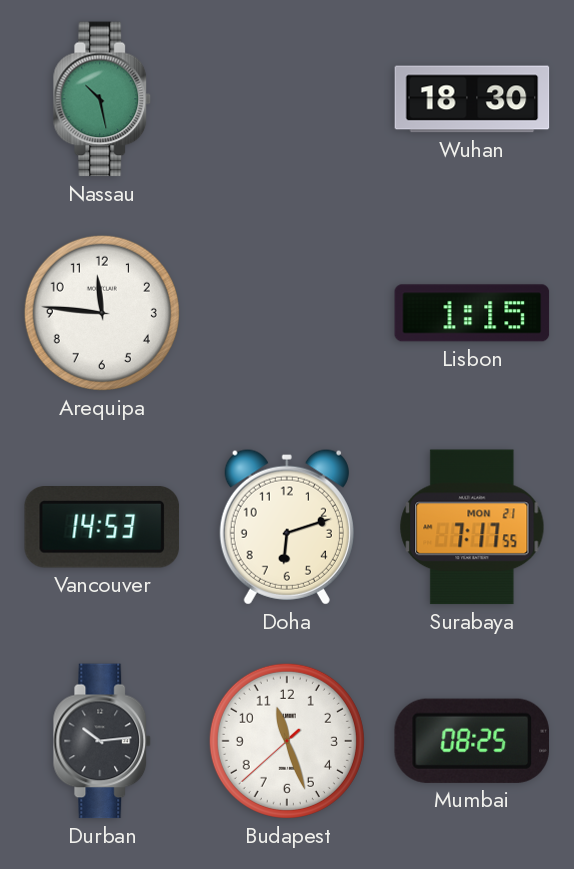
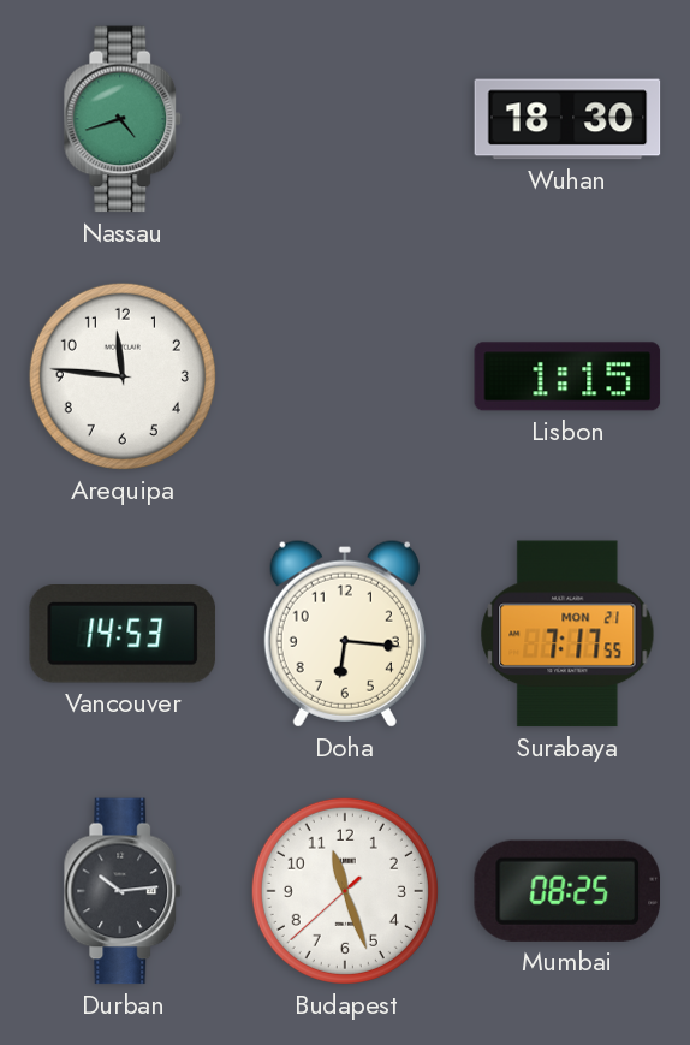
Nassau: 10:28 -> 4:42 (123, 119)
Doha: 6:12 -> 6:16 (345, 634)
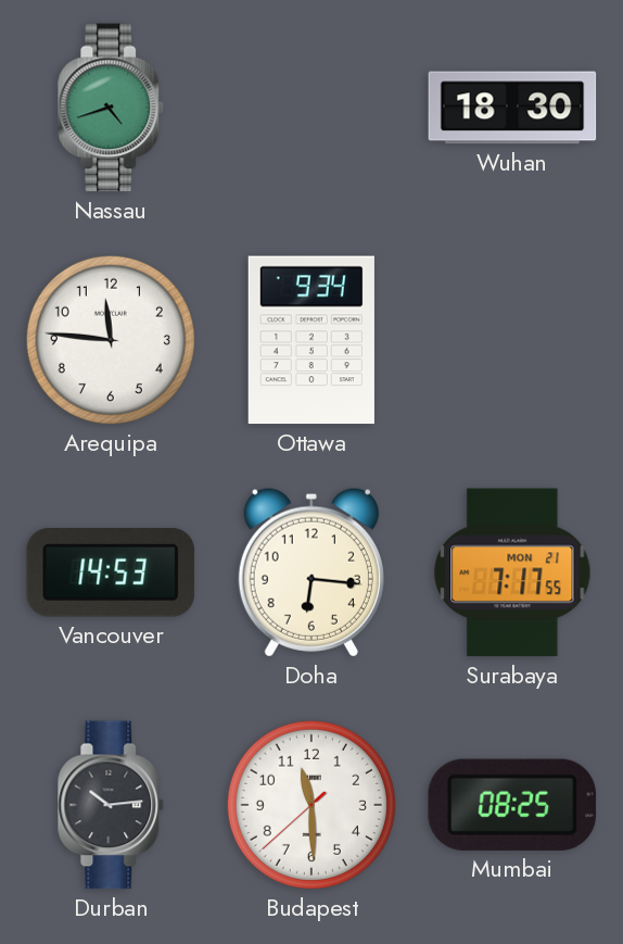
Ottawa: none -> 9:34 (311, 340)
Lisbon: 1:15 -> none (567, 376)
Budapest: 11:26 -> 11:29 (311, 805)
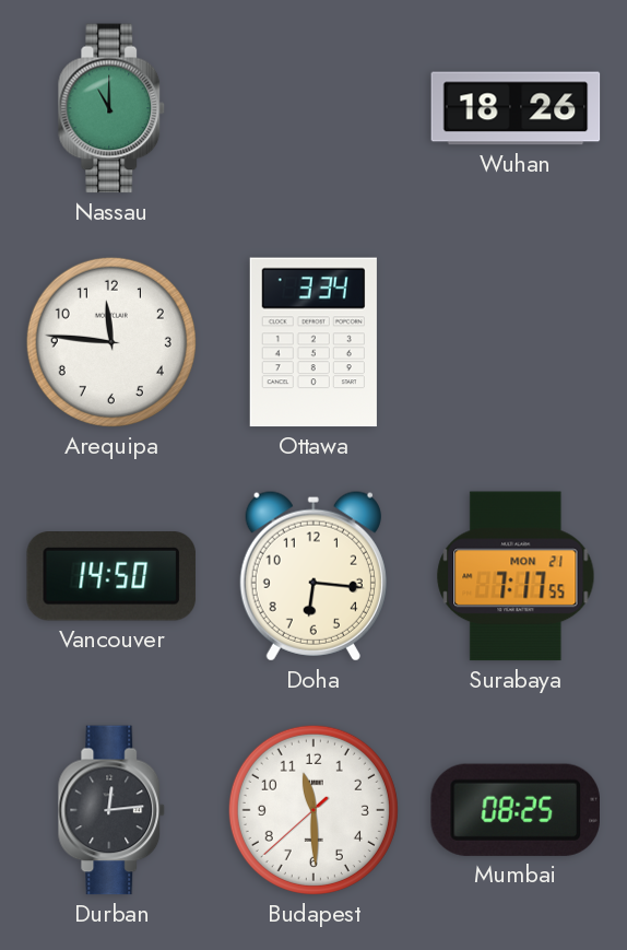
Nassau: 4:42 -> 11:00 (111, 108)
Wuhan: 18:30 -> 18:26 (516, 108)
Ottawa: 9:34 -> 3:34 (313, 342)
Vancouver: 14:53 -> 14:50 (111, 576)
Durban: 10:14 -> 12:14 (111, 810)
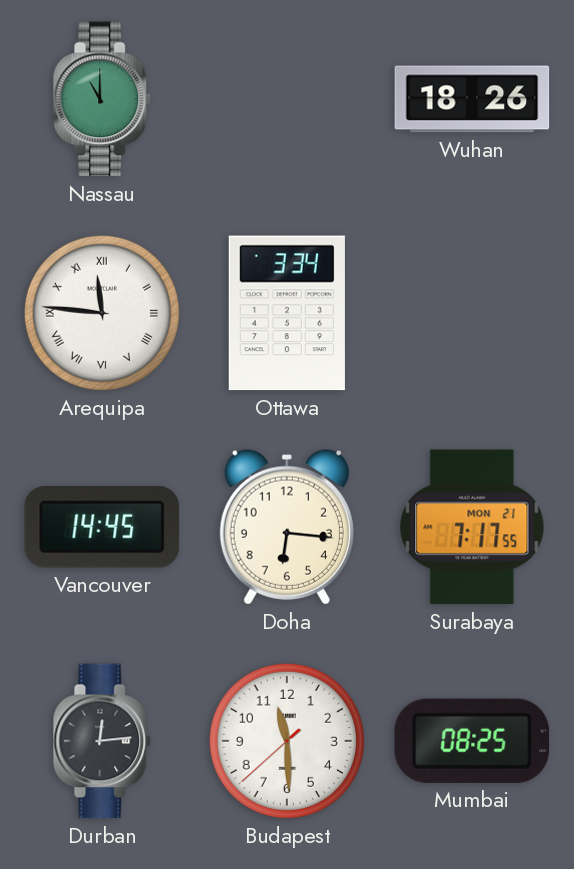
Arequipa numerals: Arabic -> Roman (102, 313)
Vancouver: 14:50 -> 14:45 (102, 527)
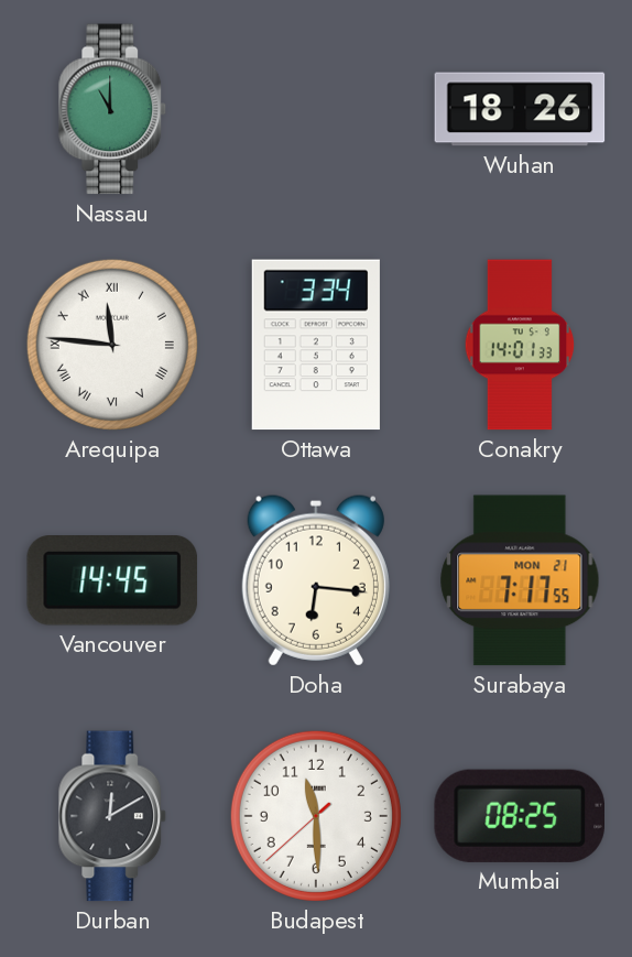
Conakry: none -> 14:01 (520, 345)
Durban: 12:14 -> 12:10 (112, 816)
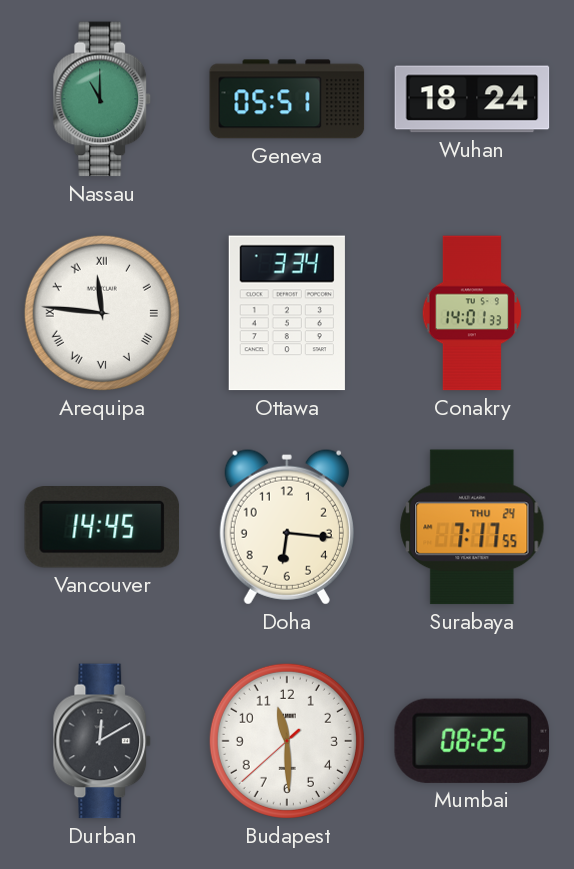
Geneva: none -> 05:51 (287, 99)
Wuhan: 18:26 -> 18:24 (472, 99)
Surabaya date: MON 21 -> THU 24 (472, 527)
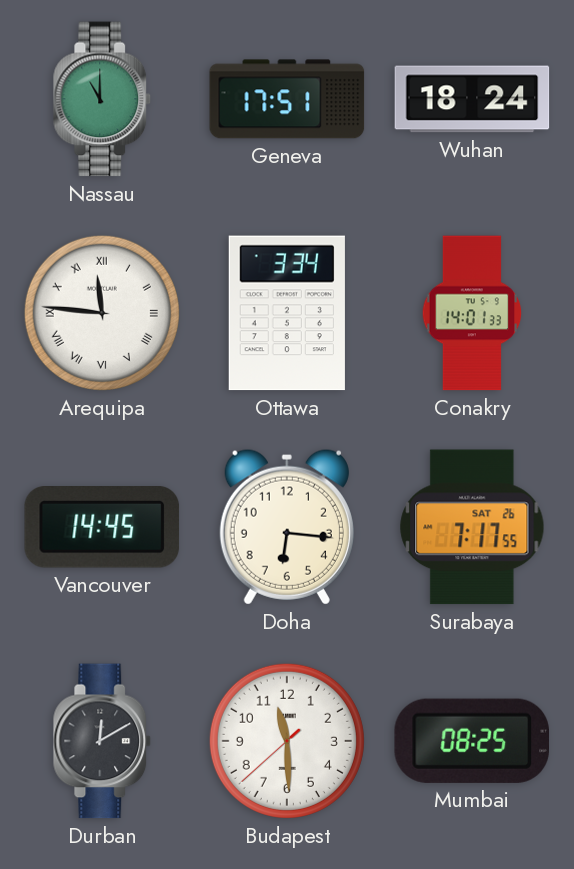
Geneva: 05:51 -> 17:51 (287, 99)
Surabaya date: THU 24 -> SAT 26 (472, 527)
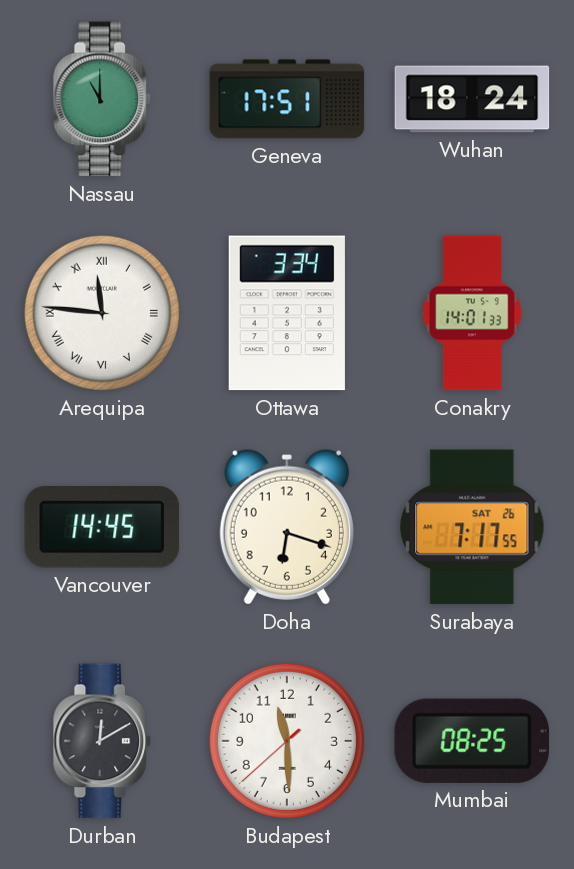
Doha: 6:16 -> 6:18 (287, 527)
